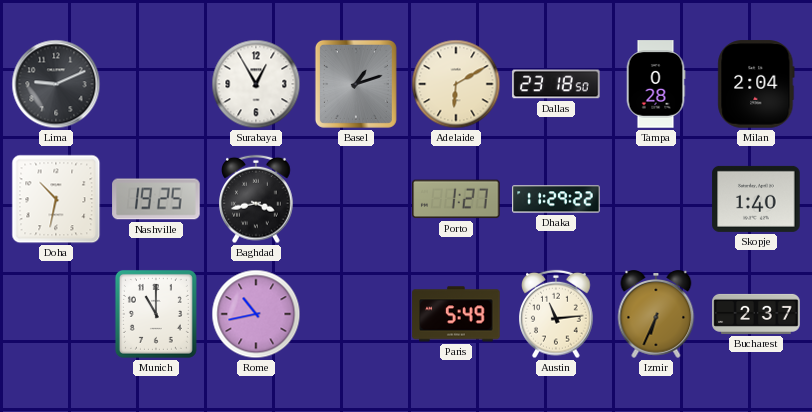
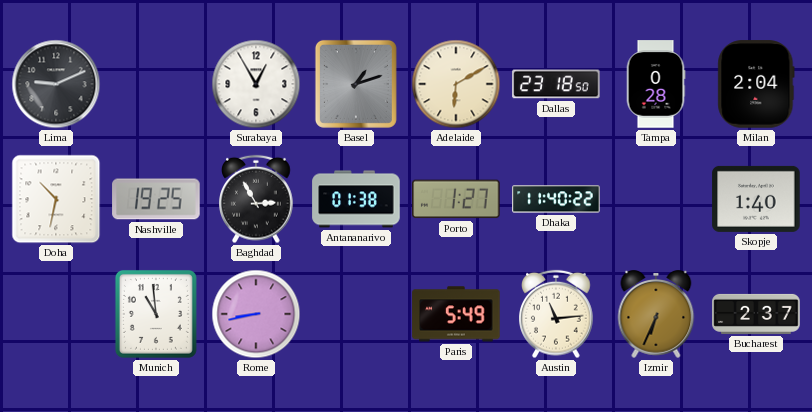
Baghdad: 3:43 -> 2:55 (256, 199)
Antananarivo: none -> 01:38 (356, 199)
Dhaka: 11:29 -> 11:40 (556, 199)
Munich: 11:00 -> 10:59 (156, 314)
Rome: 10:43 -> 8:43 (256, 314)
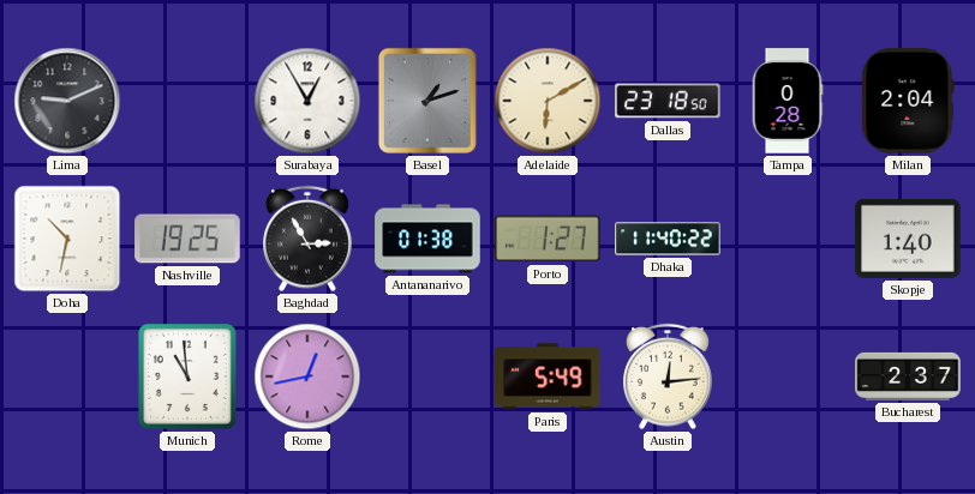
Rome: 8:43 -> 12:43 (307, 376)
Austin: 11:14 -> 12:14 (668, 376)
Izmir: 6:34 -> none (656, 315)
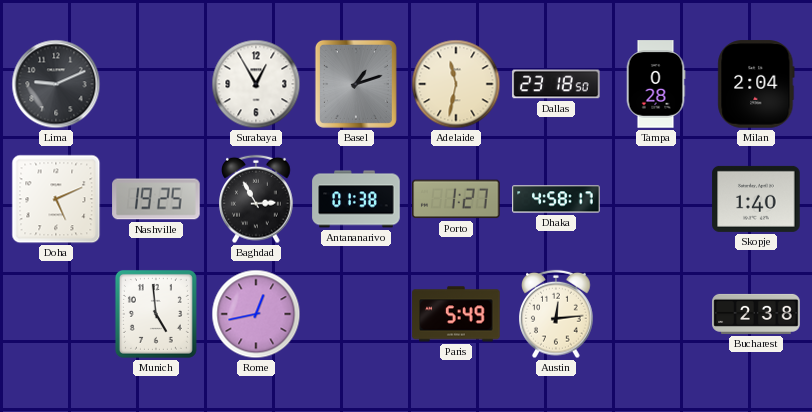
Adelaide: 6:10 -> 11:32 (456, 84)
Doha: 10:32 -> 5:11 (56, 199)
Dhaka: 11:40 -> 4:58 (556, 199)
Munich: 10:59 -> 4:59 (156, 314)
Bucharest: 2:37 -> 2:38 (756, 314)
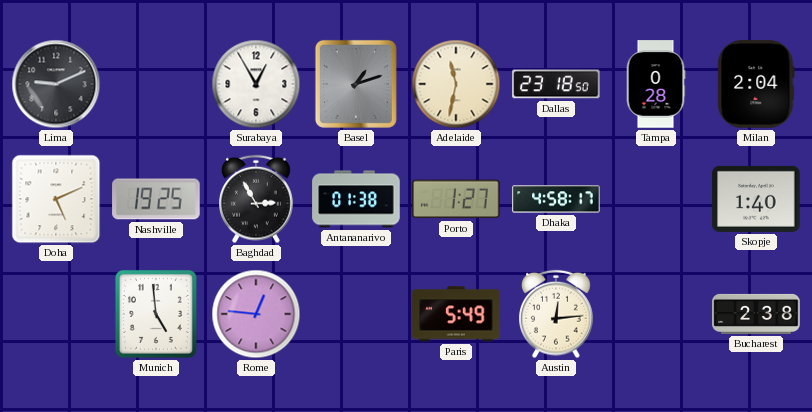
Rome: 12:43 -> 12:46 (256, 314)
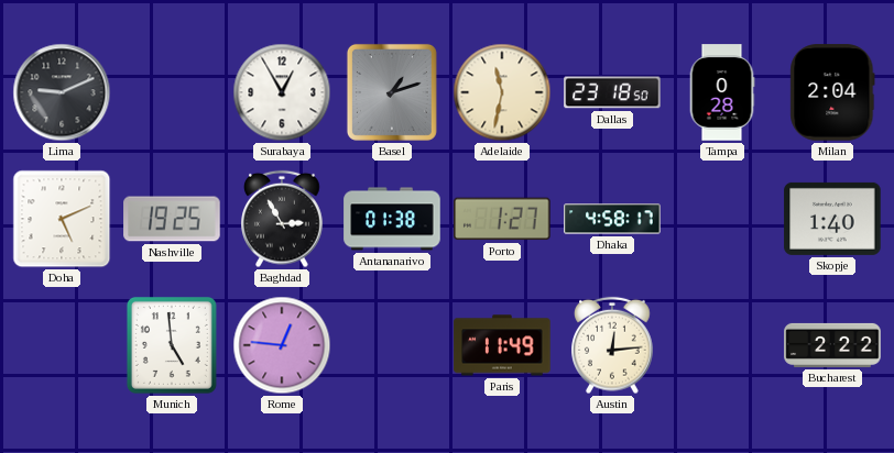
Paris: 5:49 -> 11:49 (502, 345)
Bucharest: 2:38 -> 2:22 (832, 345)
